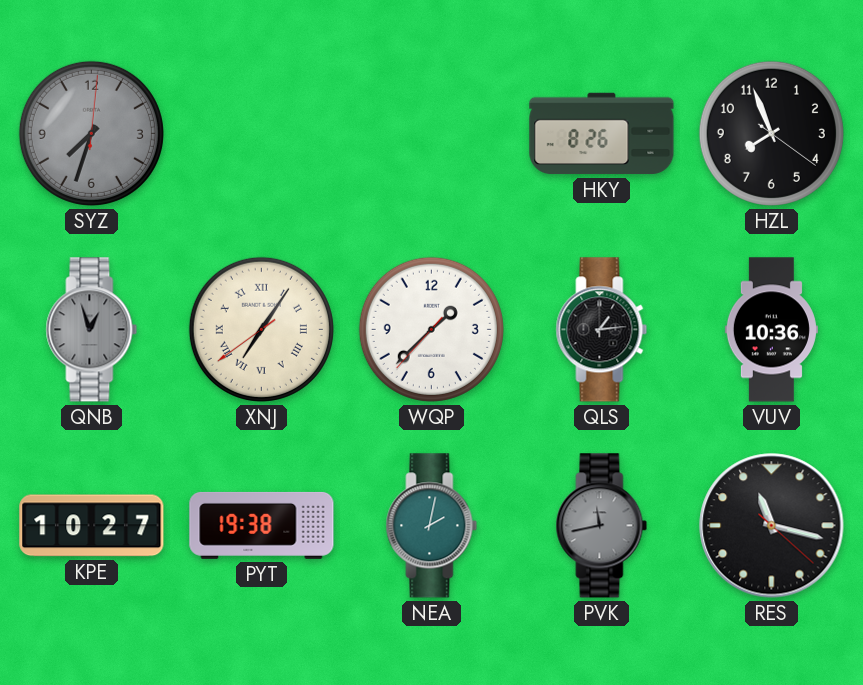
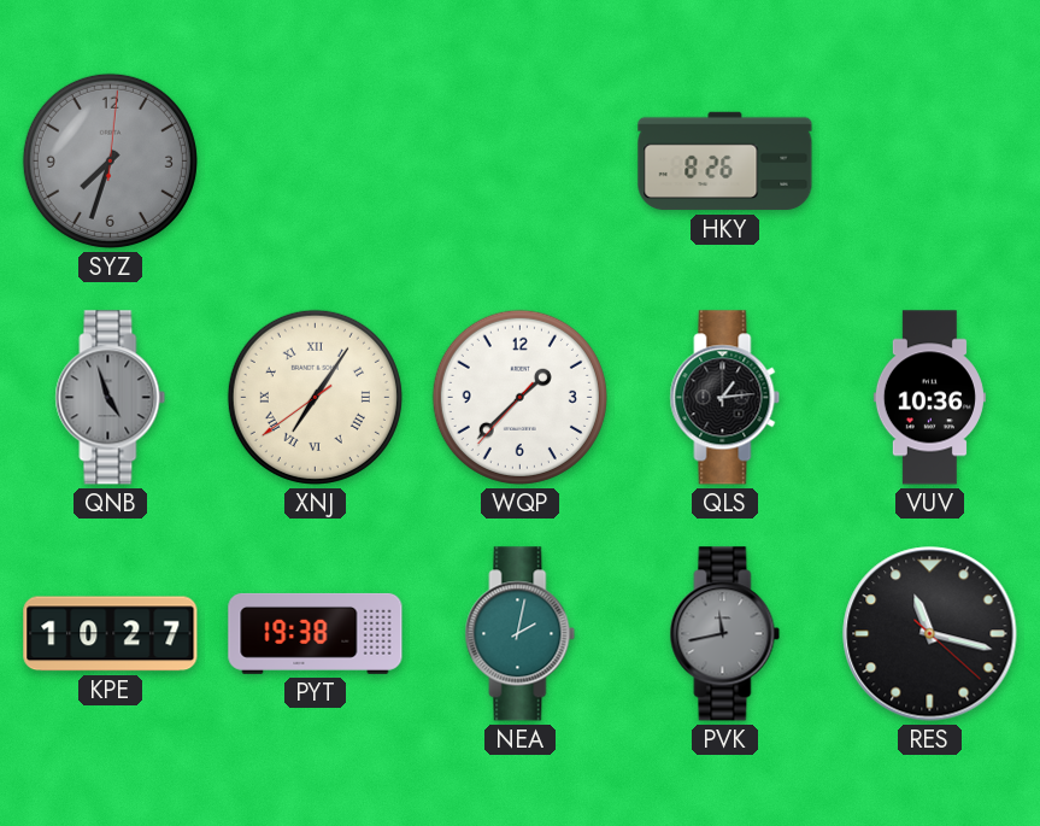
HZL: 7:56 -> none (771, 133)
QNB: 12:57 -> 4:57 (111, 398)
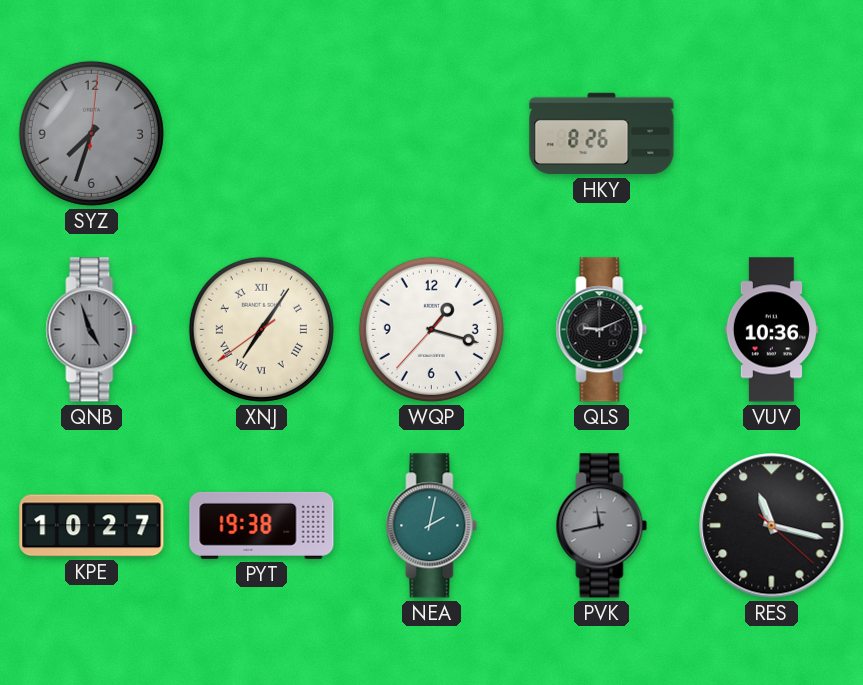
WQP: 1:37 -> 1:17 (431, 329)
QLS: 1:14 -> 9:11 (602, 330)
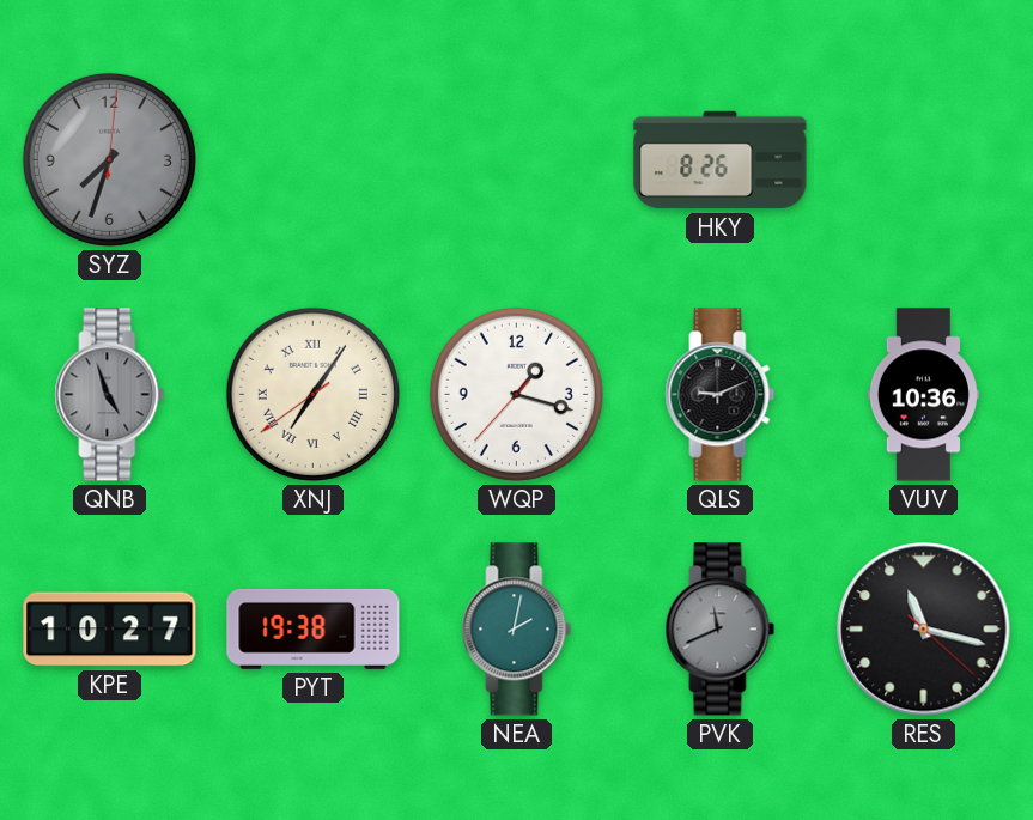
PVK: 11:43 -> 11:41 (721, 630)
